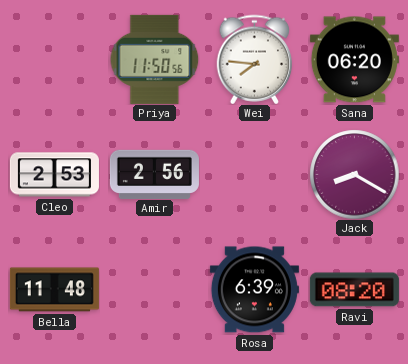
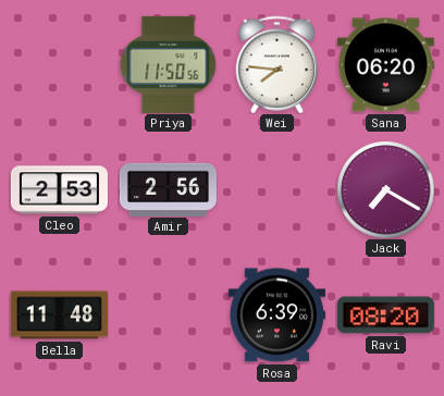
Jack: 8:20 -> 7:20 (385, 189)
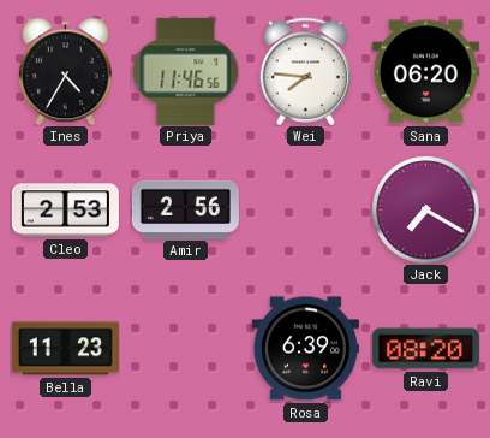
Ines: none -> 4:35 (66, 71)
Priya: 11:50 -> 11:46 (185, 71)
Bella: 11:48 -> 11:23 (65, 349)
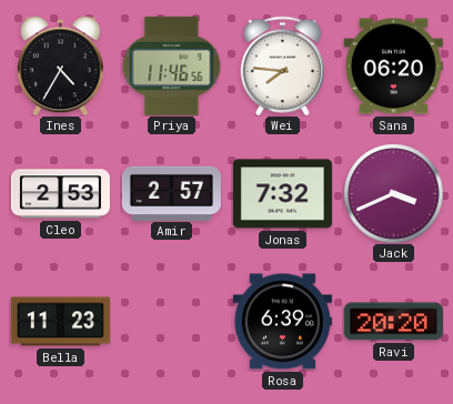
Amir: 2:56 -> 2:57 (171, 193)
Jonas: none -> 7:32 (282, 194)
Jack: 7:20 -> 3:41 (393, 193)
Ravi: 08:20 -> 20:20 (393, 322)
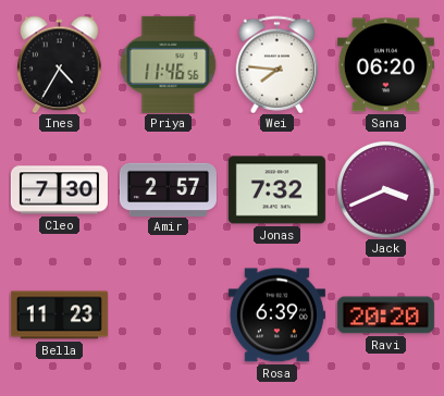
Cleo: 2:53 -> 7:30 (59, 190)
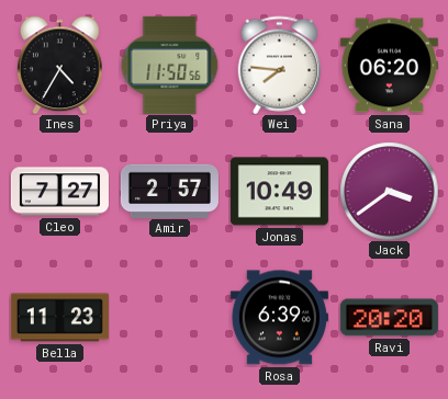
Priya: 11:46 -> 11:50 (169, 65)
Cleo: 7:30 -> 7:27 (59, 192)
Jonas: 7:32 -> 10:49 (279, 192)
Jack: 3:41 -> 3:39 (389, 191)
